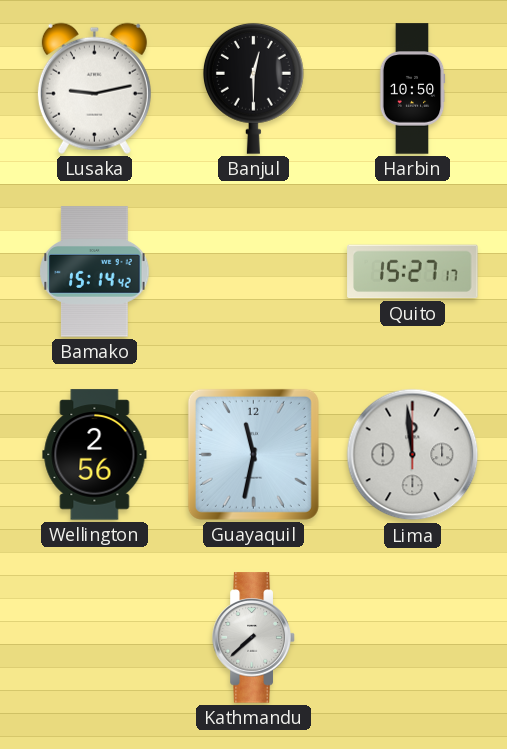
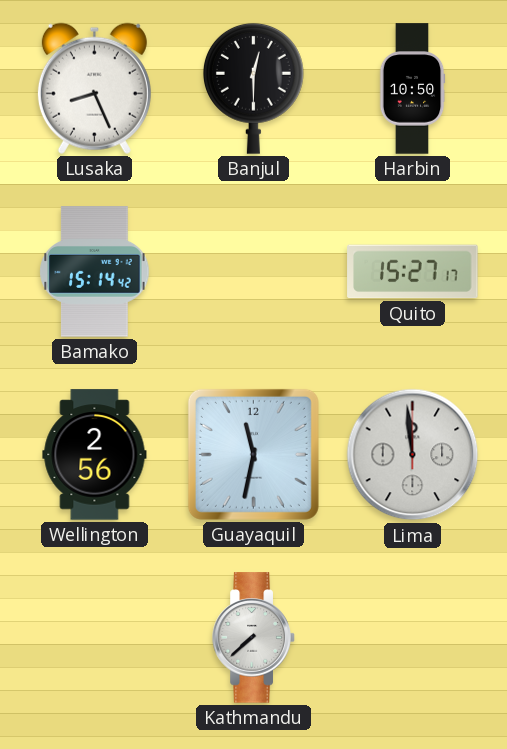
Lusaka: 9:13 -> 8:26 (94, 88)
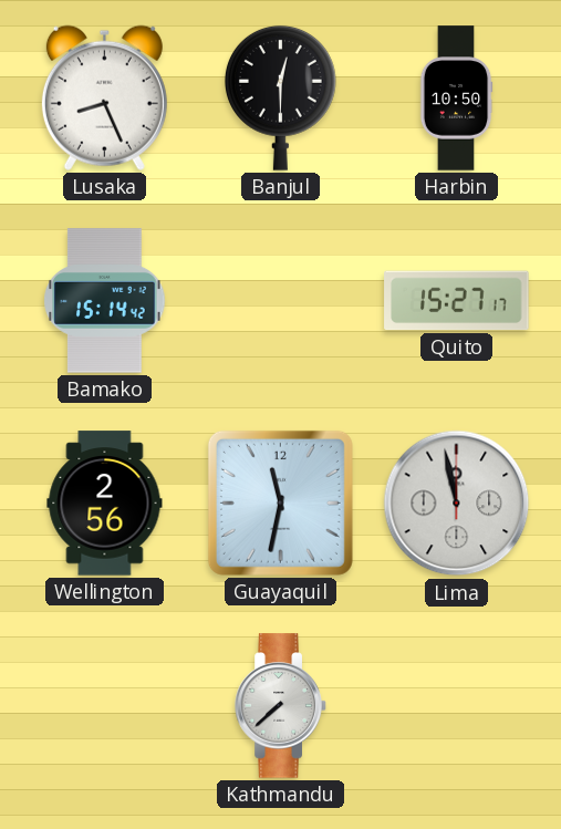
Lima: 11:59 -> 11:58 (457, 504)
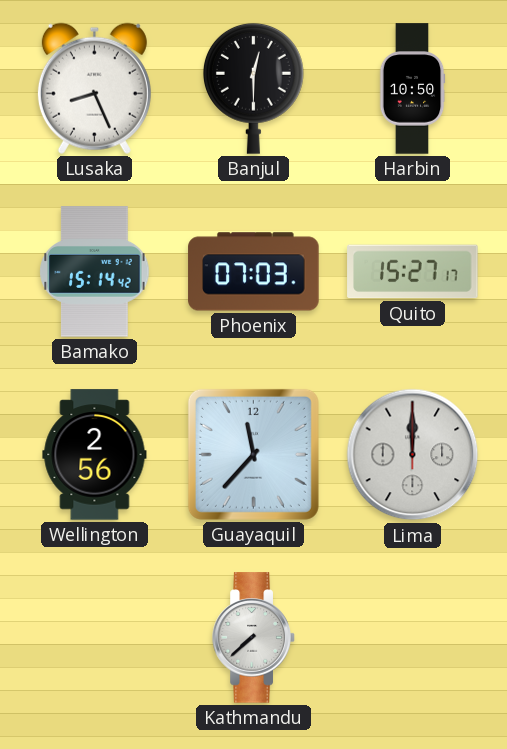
Phoenix: none -> 07:03 (254, 272)
Guayaquil: 11:32 -> 11:37 (253, 454)
Lima: 11:58 -> 12:00 (413, 455)
